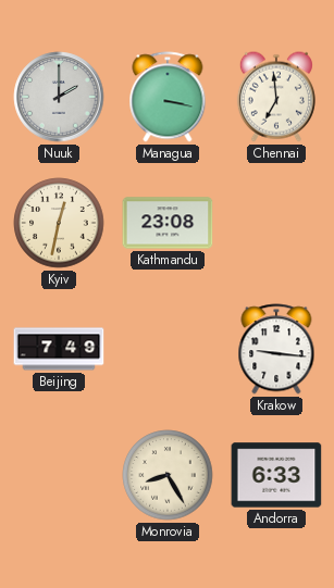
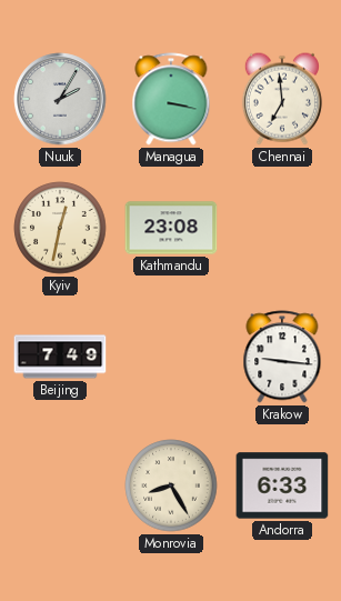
Nuuk: 2:00 -> 2:05 (60, 99)
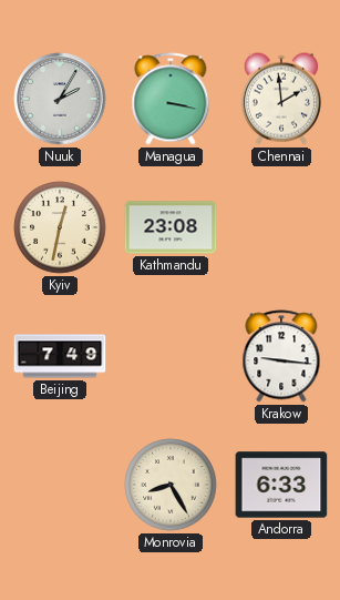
Chennai: 6:59 -> 1:59 (281, 99)
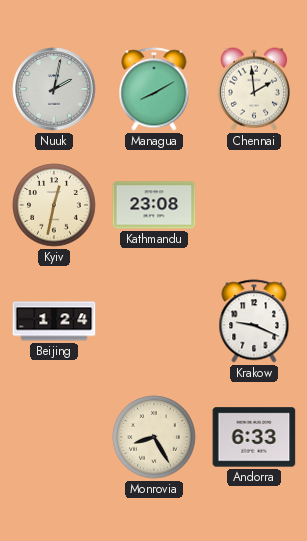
Nuuk: 2:05 -> 2:02 (54, 89)
Managua: 3:17 -> 8:10 (154, 89)
Beijing: 7:49 -> 1:24 (54, 321)
Krakow: 9:16 -> 9:19 (254, 321)
